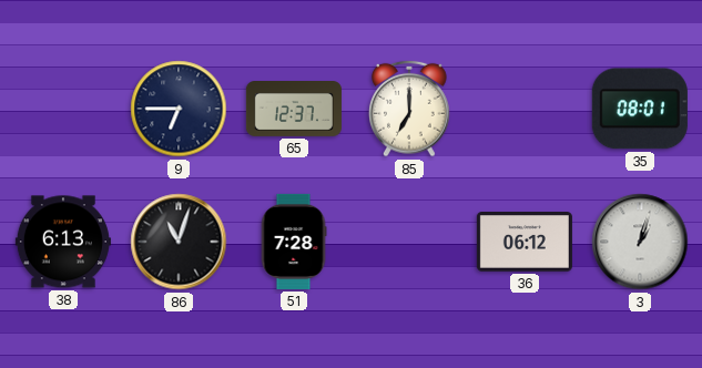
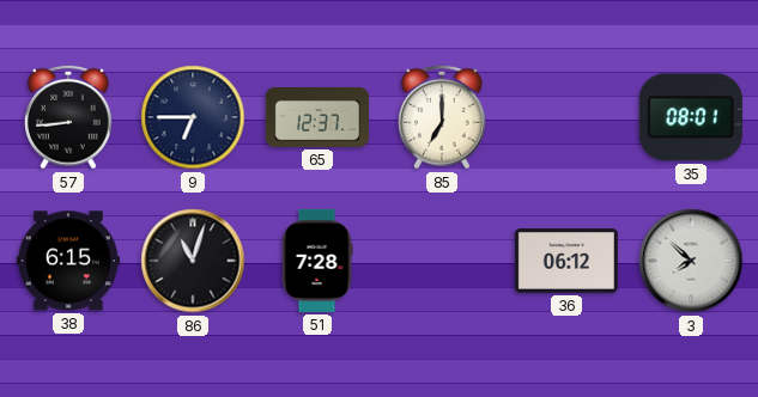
57: none -> 8:44 (68, 117)
38: 6:13 -> 6:15 (68, 261)
3: 1:03 -> 7:52 (691, 261)
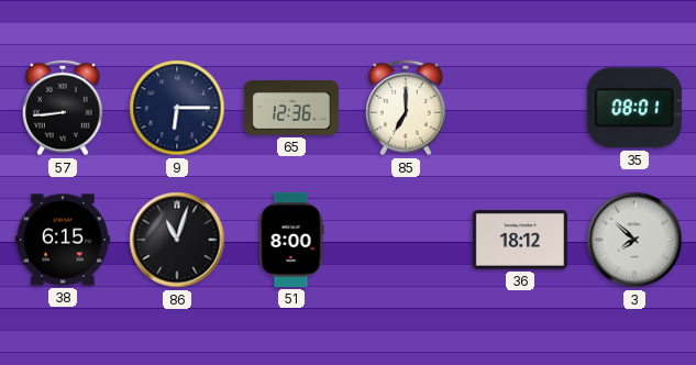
9: 6:45 -> 6:15 (177, 108)
65: 12:37 -> 12:36 (291, 109)
51: 7:28 -> 8:00 (291, 240)
36: 06:12 -> 18:12 (520, 241)
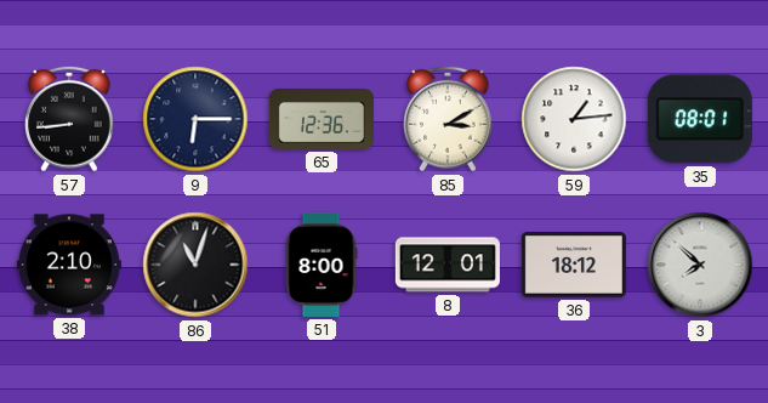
85: 7:00 -> 3:10 (448, 119)
59: none -> 1:14 (574, 119)
38: 6:15 -> 2:10 (69, 265)
8: none -> 12:01 (448, 265)
